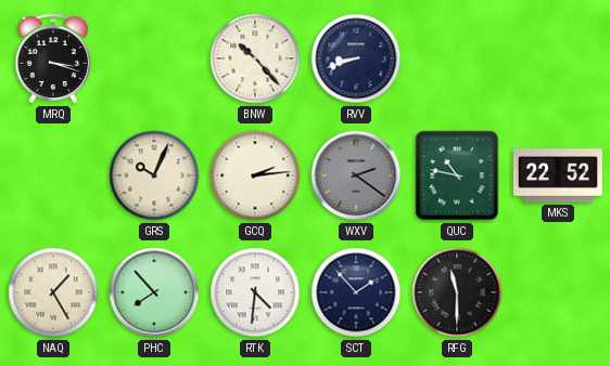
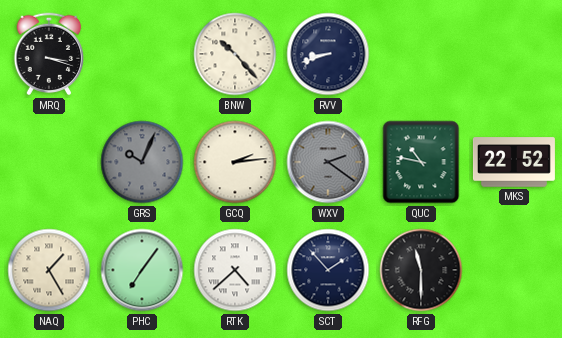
GRS dial: cream -> grey (142, 162)
PHC: 7:53 -> 7:06 (142, 270)
RTK: 4:31 -> 4:38 (235, 270)
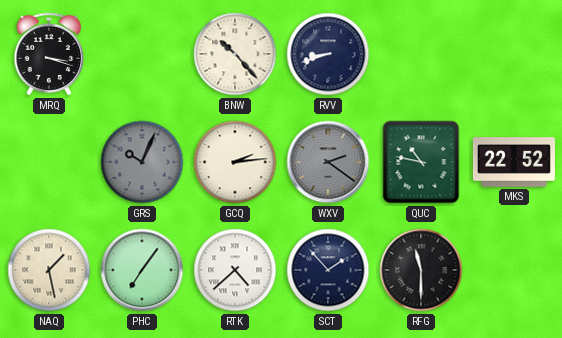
NAQ: 1:25 -> 1:28 (49, 270)
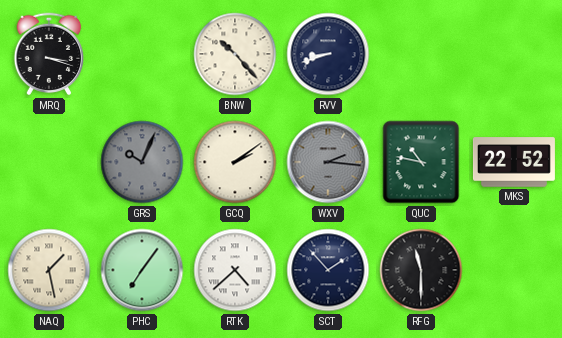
GCQ: 2:14 -> 2:09 (235, 162)
WXV: 2:21 -> 2:16 (328, 162)
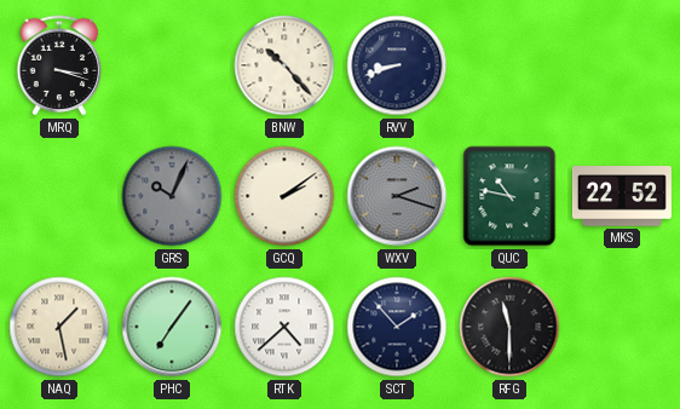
WXV: 2:16 -> 2:18 (397, 196)
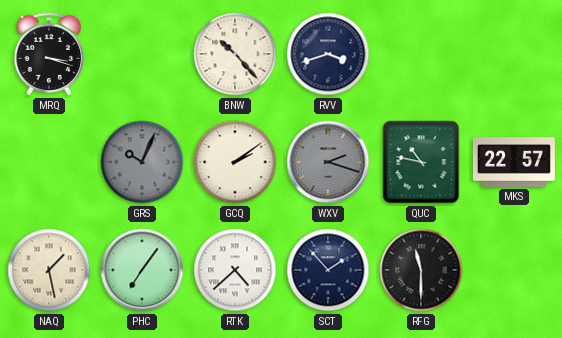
RVV: 8:42 -> 3:42 (328, 54)
MKS: 22:52 -> 22:57 (514, 162)
